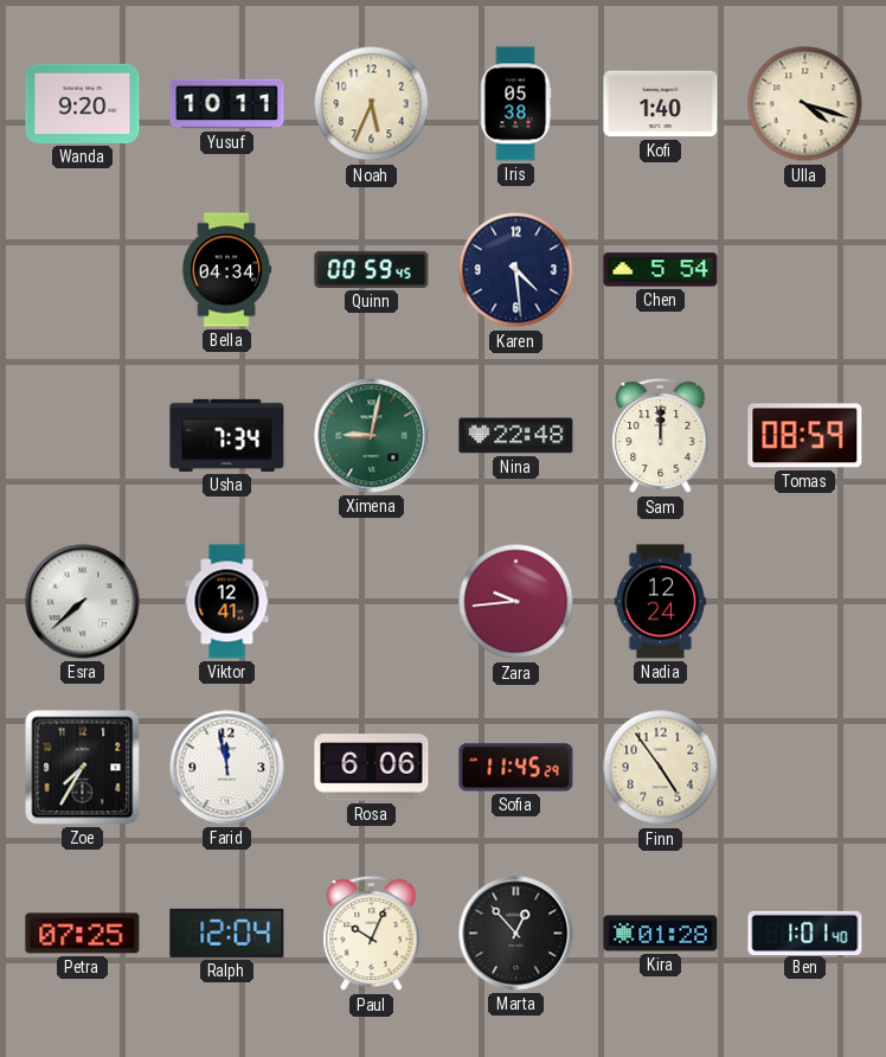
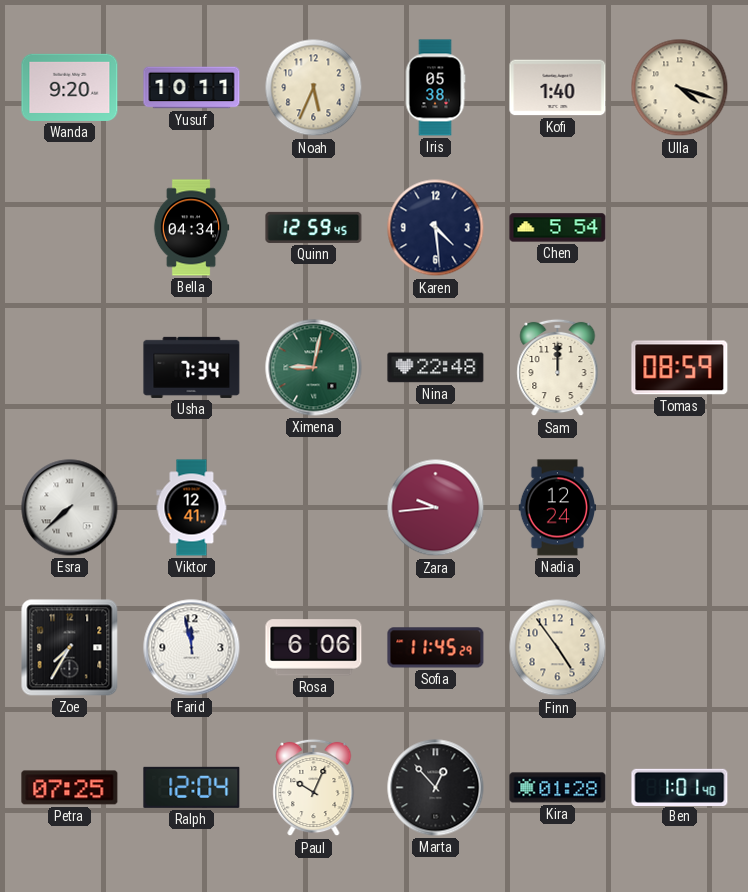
Quinn: 00:59 -> 12:59 (314, 227)
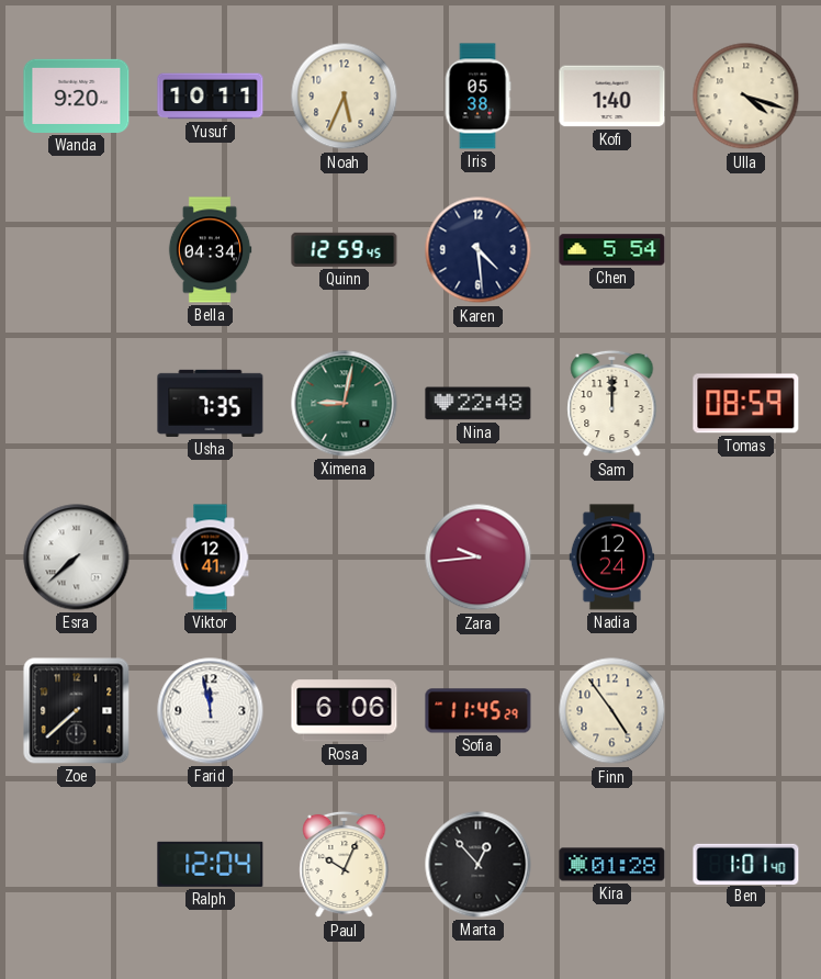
Usha: 7:34 -> 7:35 (211, 403)
Zoe: 7:35 -> 7:38 (77, 711)
Petra: 07:25 -> none (70, 788)
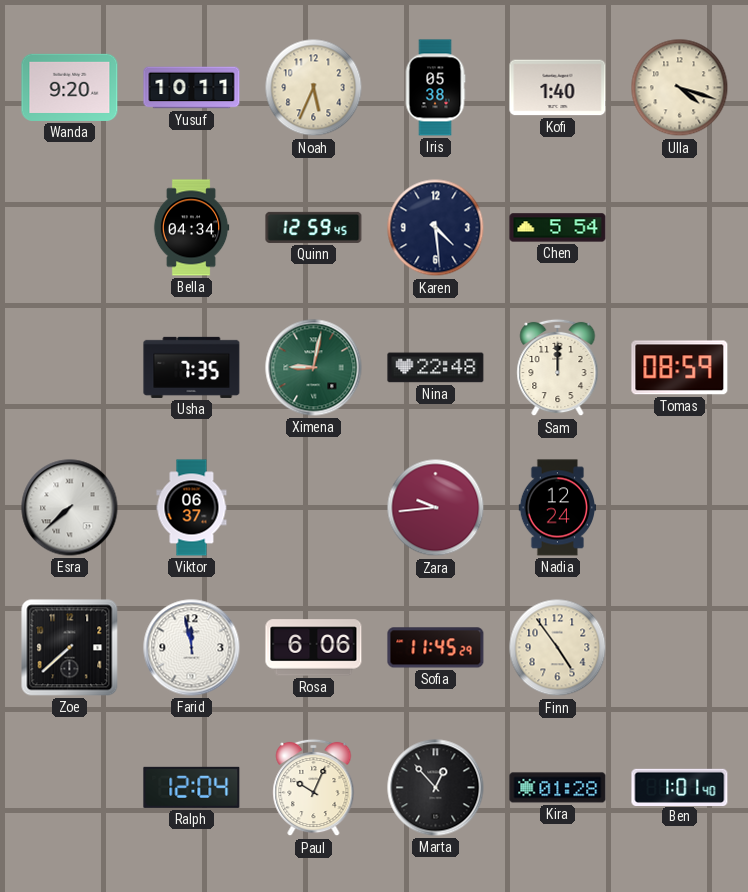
Viktor: 12:41 -> 06:37 (192, 508)
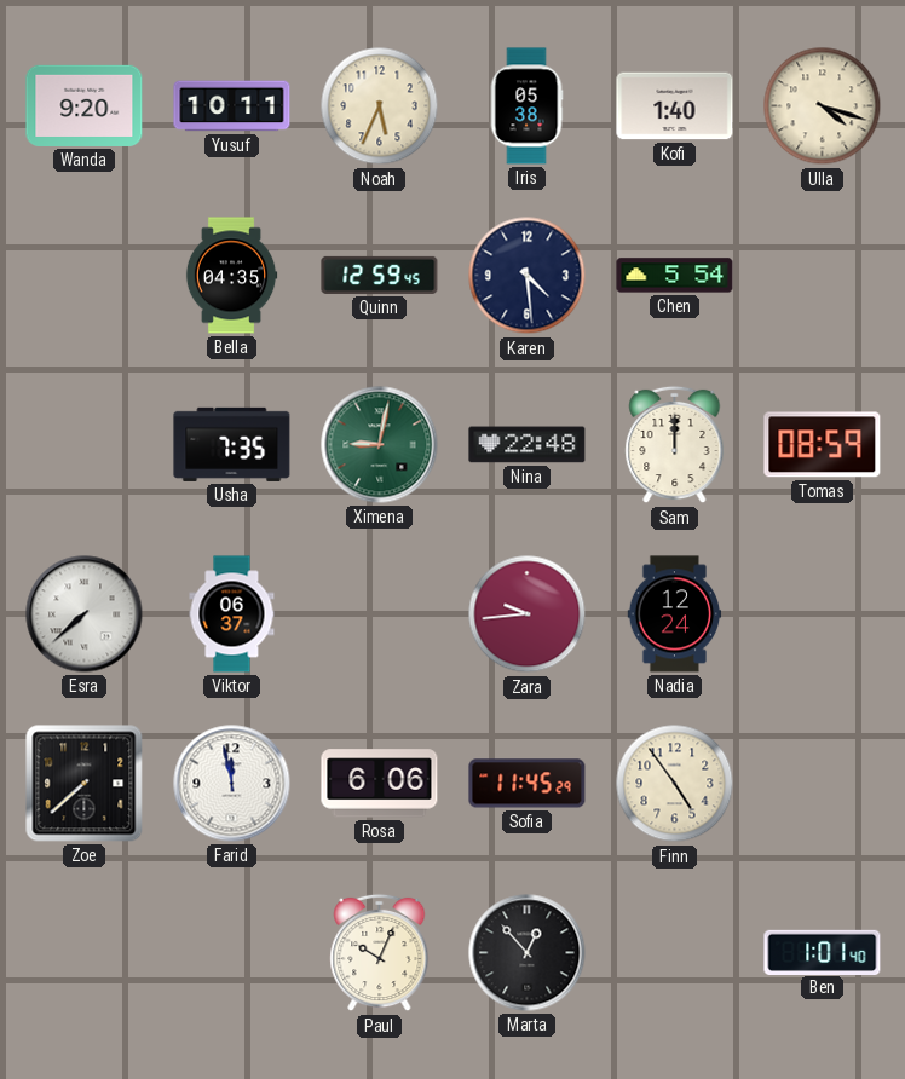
Bella: 04:34 -> 04:35 (231, 276)
Ralph: 12:04 -> none (192, 787)
Kira: 01:28 -> none (558, 788)
